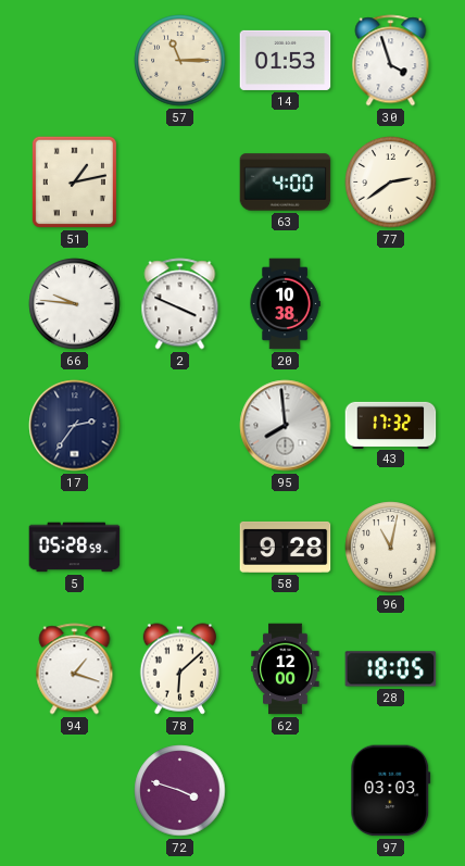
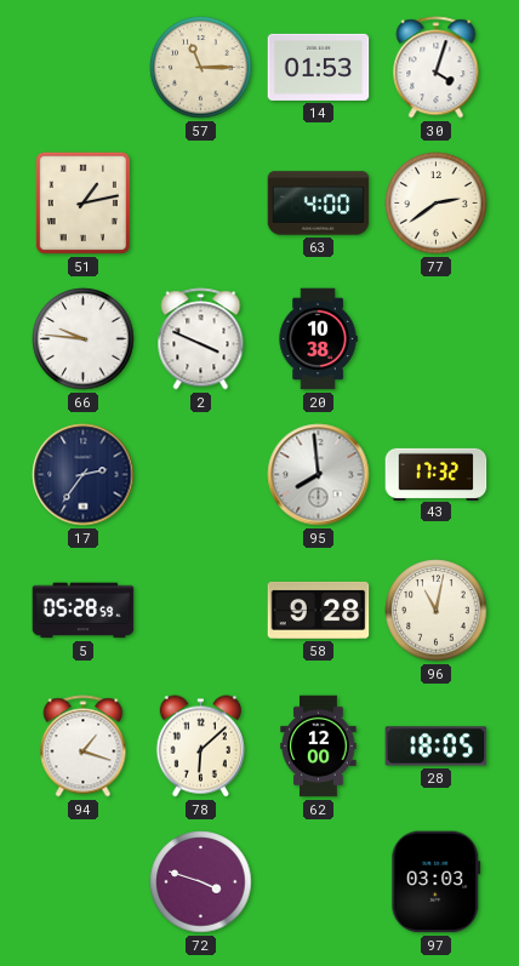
30: 3:57 -> 4:03 (437, 68)
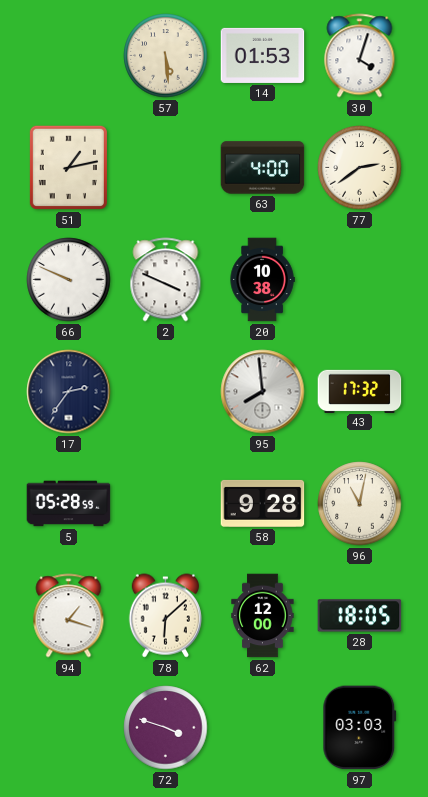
57: 11:15 -> 5:29 (166, 56)
66: 9:46 -> 9:49 (69, 280)
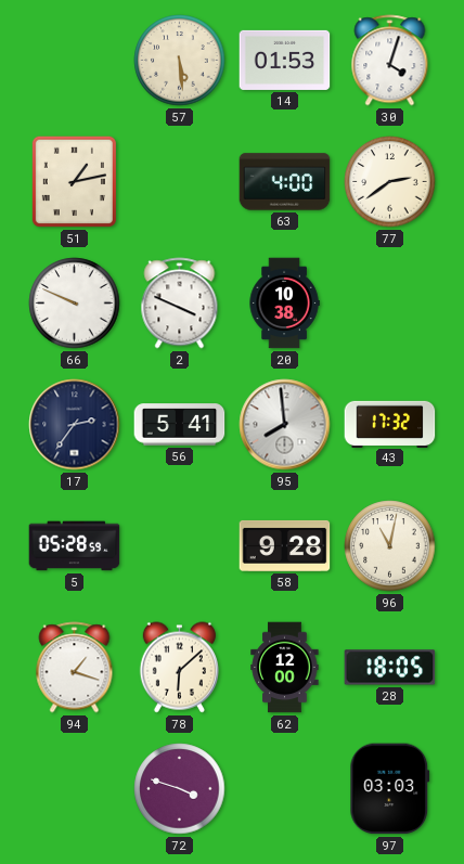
56: none -> 5:41 (180, 425)
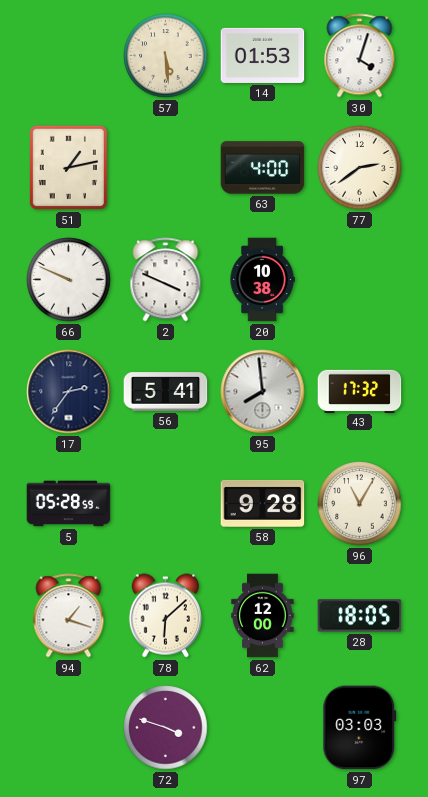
96: 11:02 -> 11:05 (360, 504)
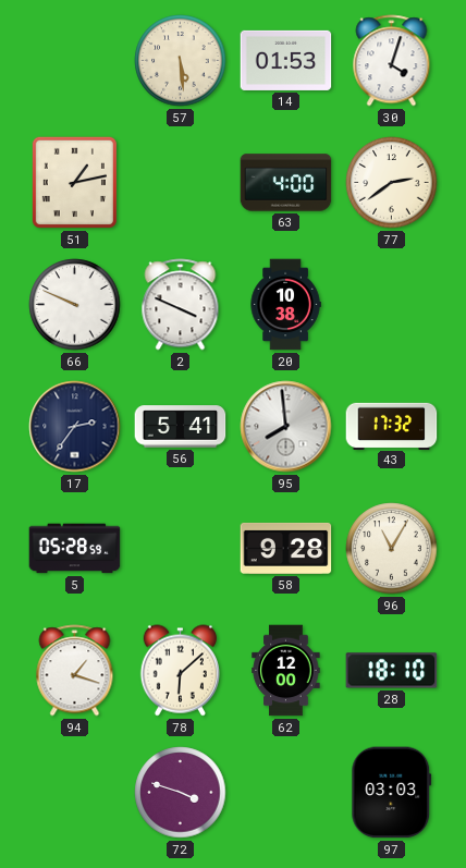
28: 18:05 -> 18:10 (392, 671)
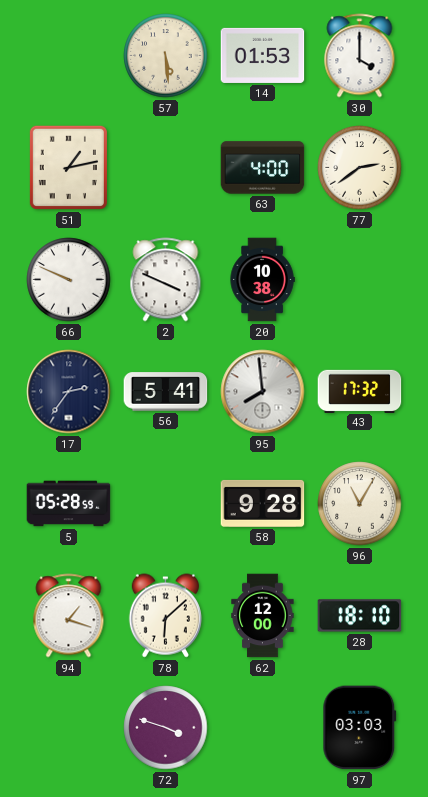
30: 4:03 -> 4:00 (360, 56)
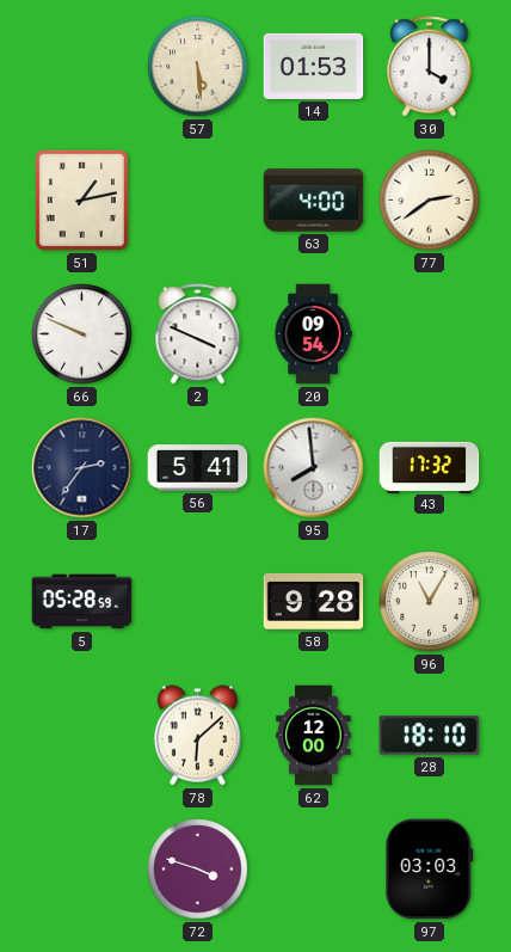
20: 10:38 -> 09:54 (313, 334)
94: 1:18 -> none (69, 616)
